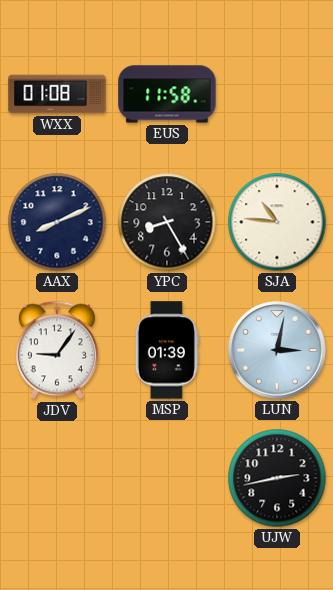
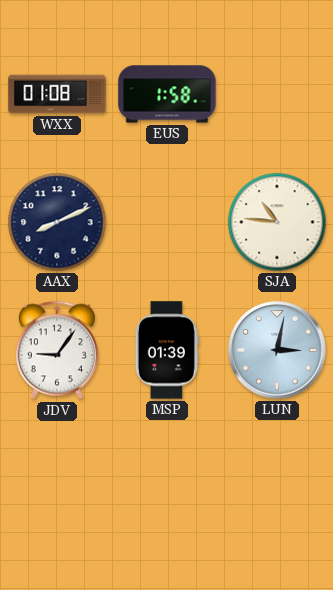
EUS: 11:58 -> 1:58 (167, 94)
YPC: 8:25 -> none (167, 222)
UJW: 2:43 -> none (277, 478)
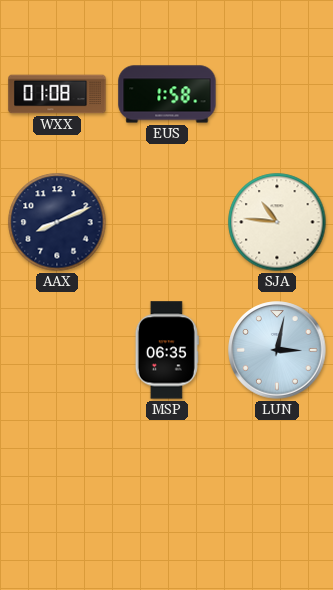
JDV: 9:06 -> none (57, 350)
MSP: 01:39 -> 06:35 (167, 350)
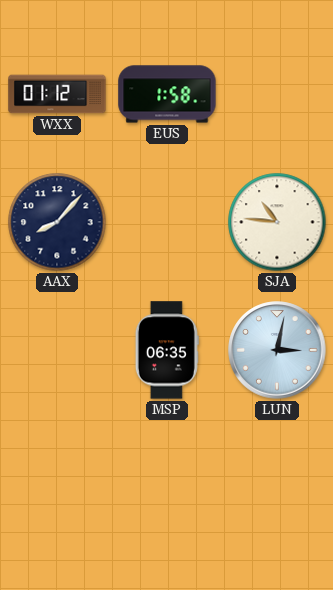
WXX: 01:08 -> 01:12 (57, 94)
AAX: 8:11 -> 8:07 (57, 222)
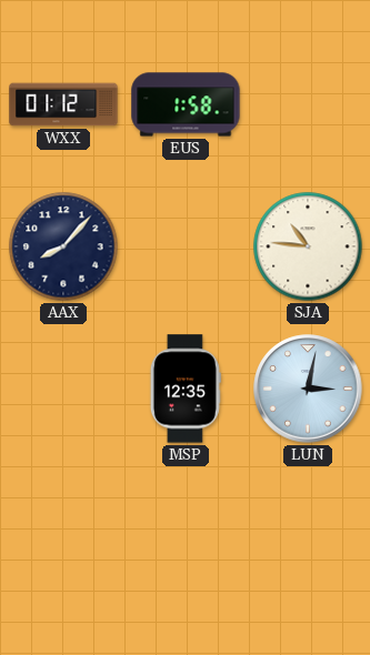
MSP: 06:35 -> 12:35 (186, 389)
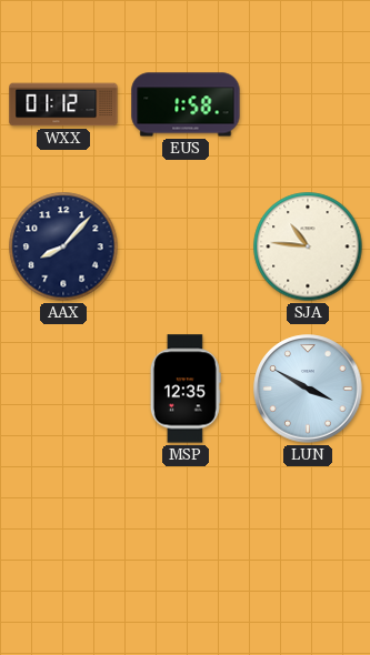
LUN: 3:02 -> 3:50 (308, 389)
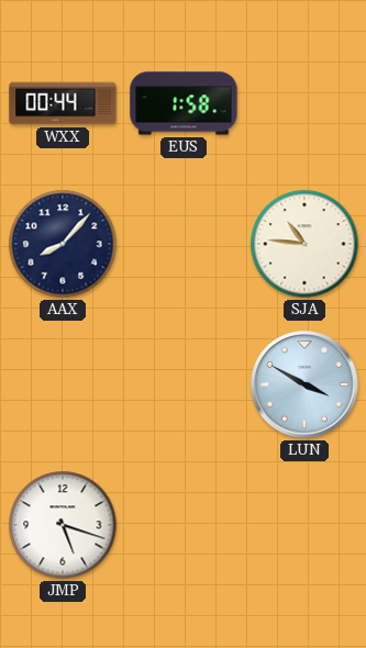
WXX: 01:12 -> 00:44 (63, 103)
MSP: 12:35 -> none (186, 389)
JMP: none -> 5:18 (63, 525)
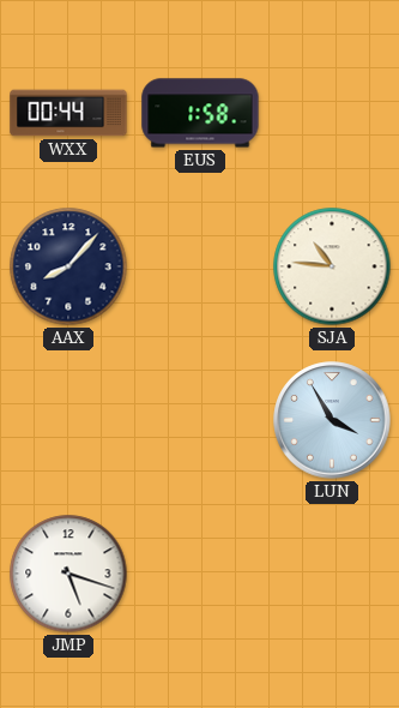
LUN: 3:50 -> 3:55 (332, 420)
